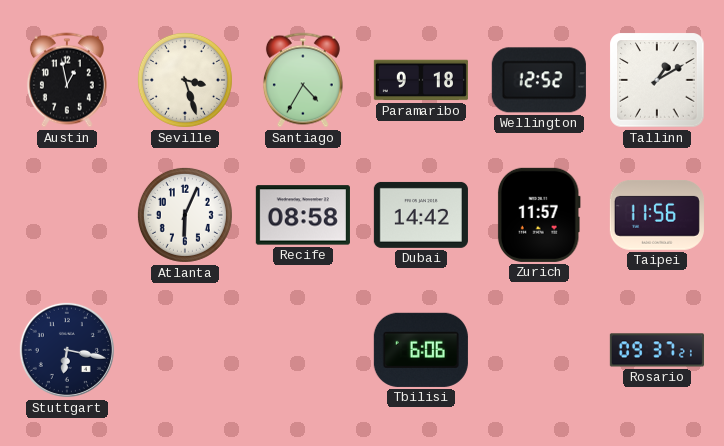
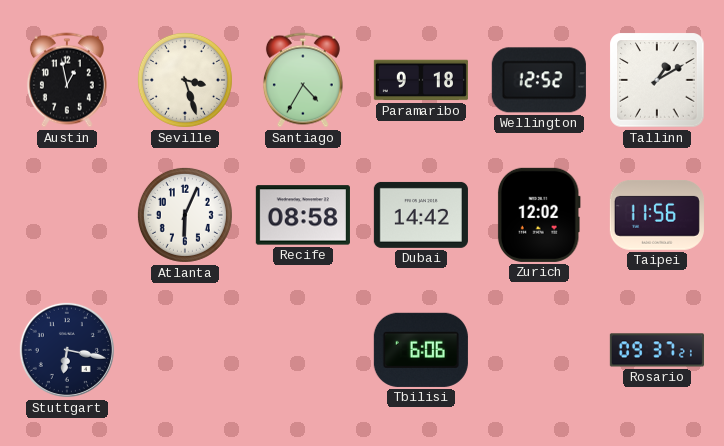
Zurich: 11:57 -> 12:02 (539, 215)
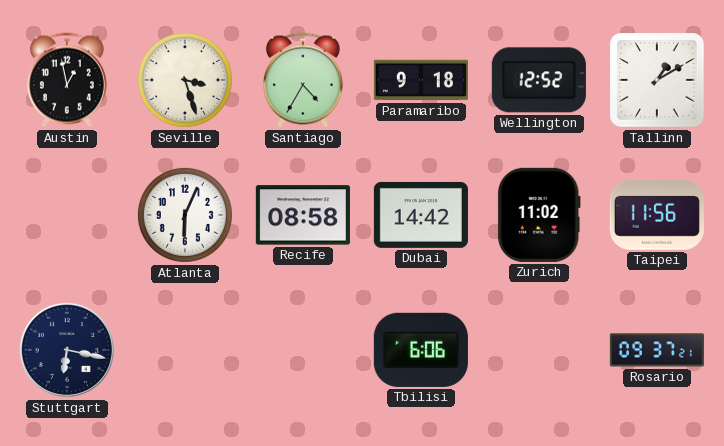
Zurich: 12:02 -> 11:02 (539, 215)
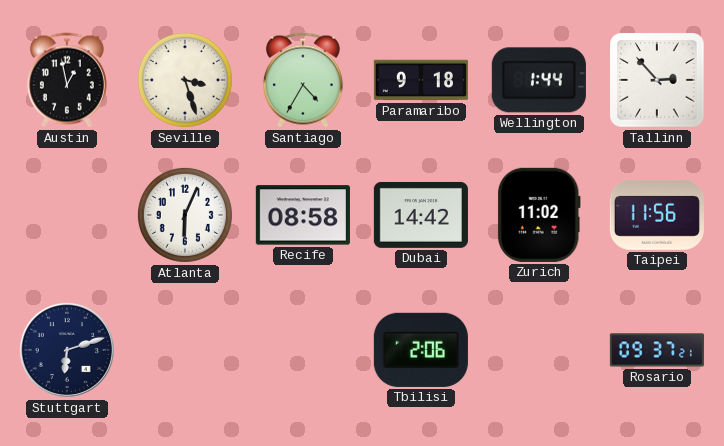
Wellington: 12:52 -> 1:44 (539, 80)
Tallinn: 1:10 -> 2:53 (657, 80)
Stuttgart: 6:17 -> 6:12 (67, 350)
Tbilisi: 6:06 -> 2:06 (421, 350)
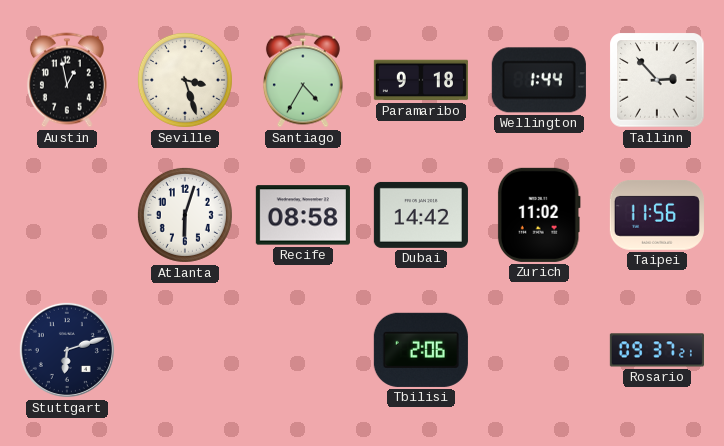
Atlanta: 6:04 -> 6:03 (185, 215)
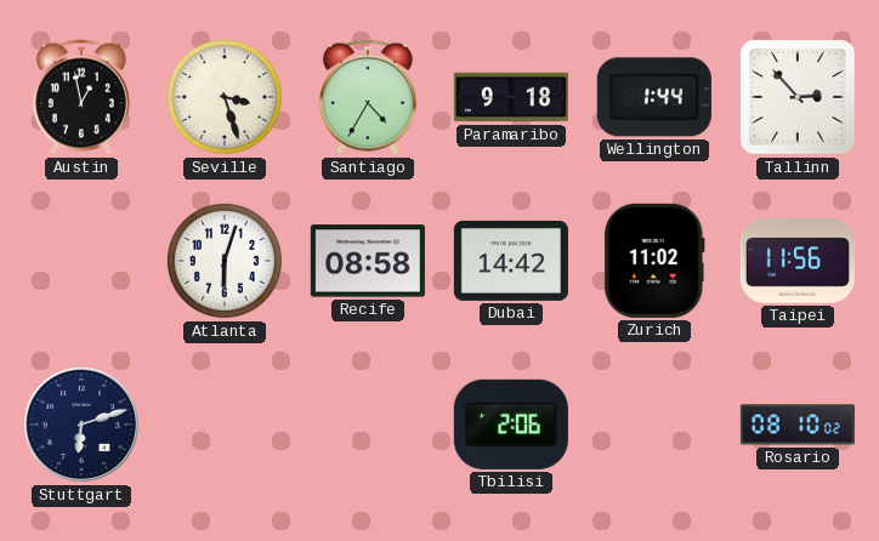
Rosario: 09:37 -> 08:10 (798, 425)
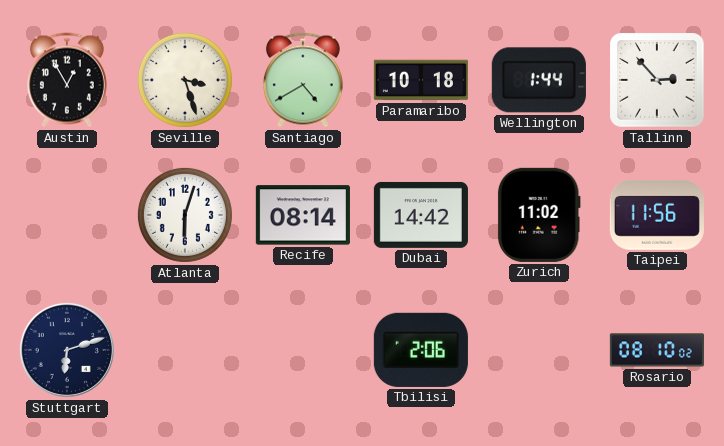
Austin: 12:58 -> 12:55 (67, 80)
Santiago: 4:35 -> 4:40 (303, 80)
Paramaribo: 9:18 -> 10:18 (421, 80)
Recife: 08:58 -> 08:14 (303, 215)
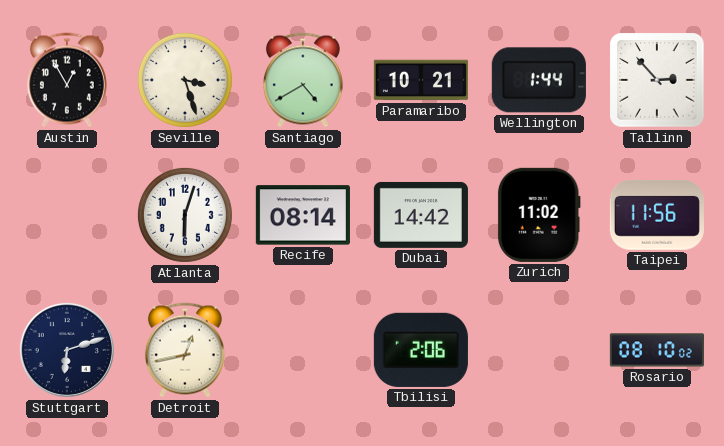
Paramaribo: 10:18 -> 10:21 (421, 80)
Detroit: none -> 12:43 (185, 350)
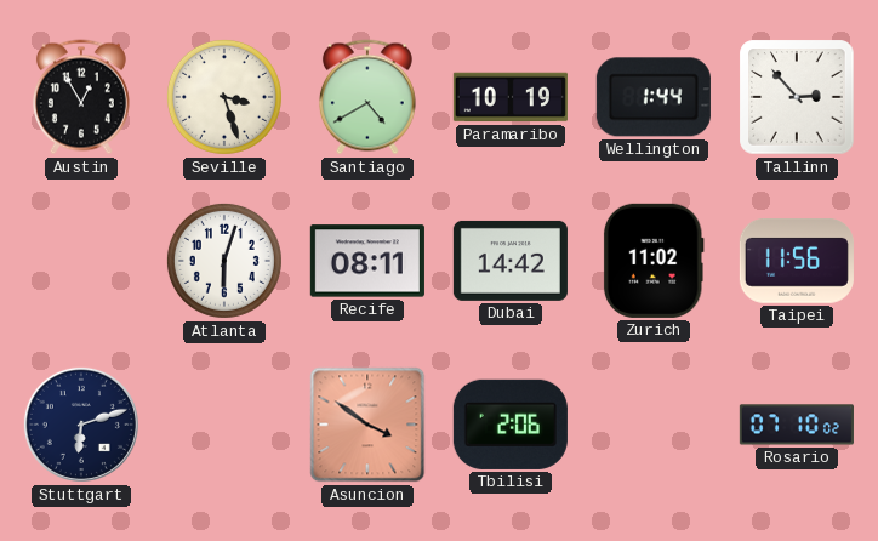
Paramaribo: 10:21 -> 10:19 (511, 97)
Recife: 08:14 -> 08:11 (367, 261)
Detroit: 12:43 -> none (185, 350)
Asuncion: none -> 3:51 (367, 425)
Rosario: 08:10 -> 07:10 (797, 425)
